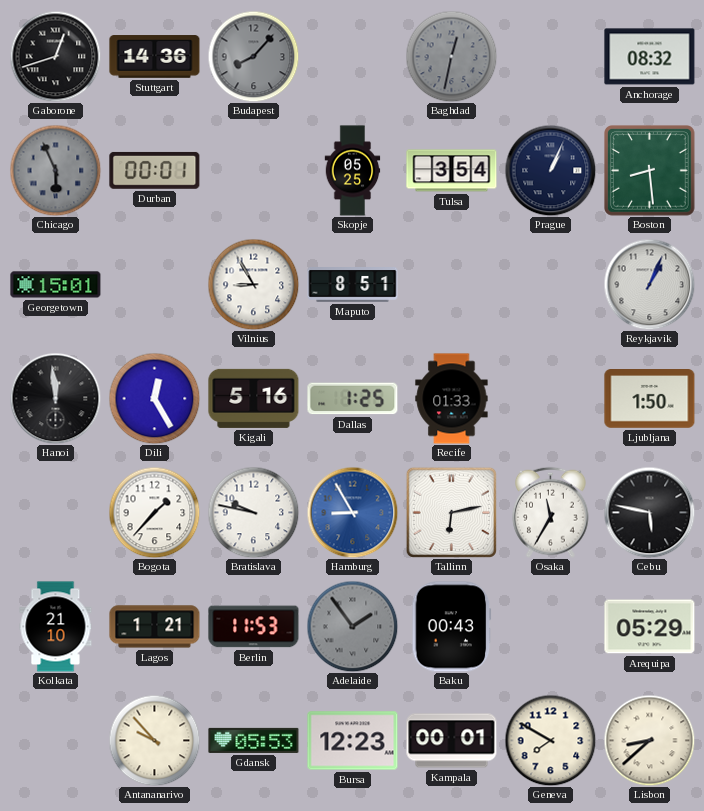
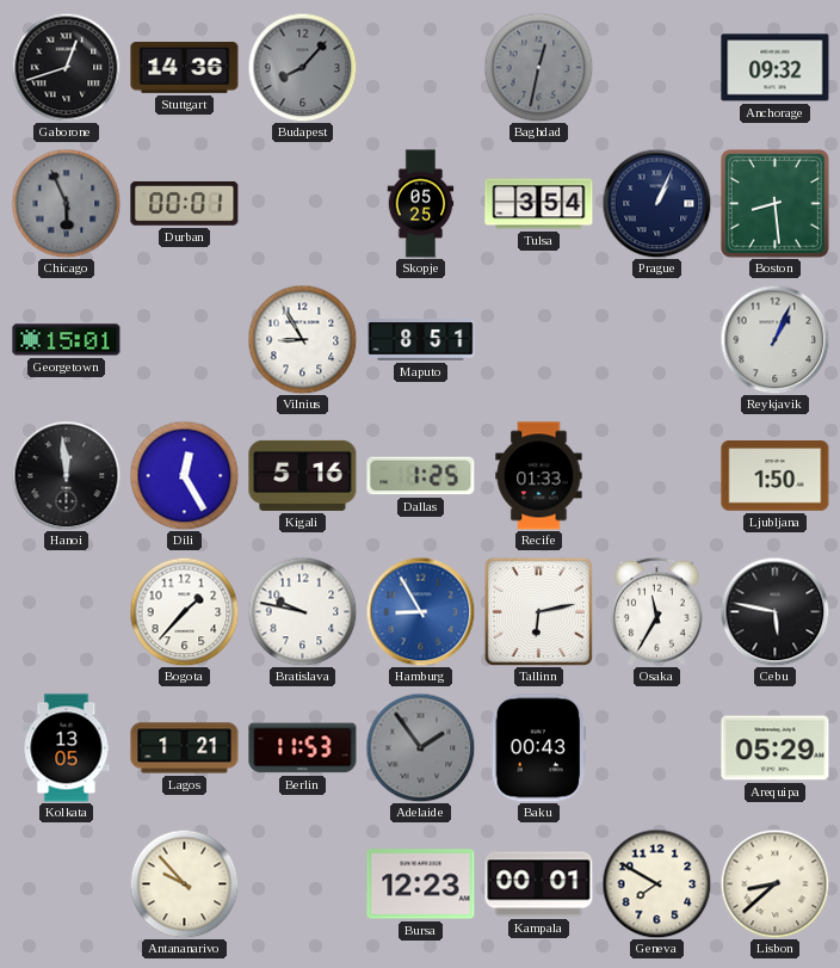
Anchorage: 08:32 -> 09:32 (776, 68)
Kolkata: 21:10 -> 13:05 (67, 748)
Gdansk: 05:53 -> none (254, 740)
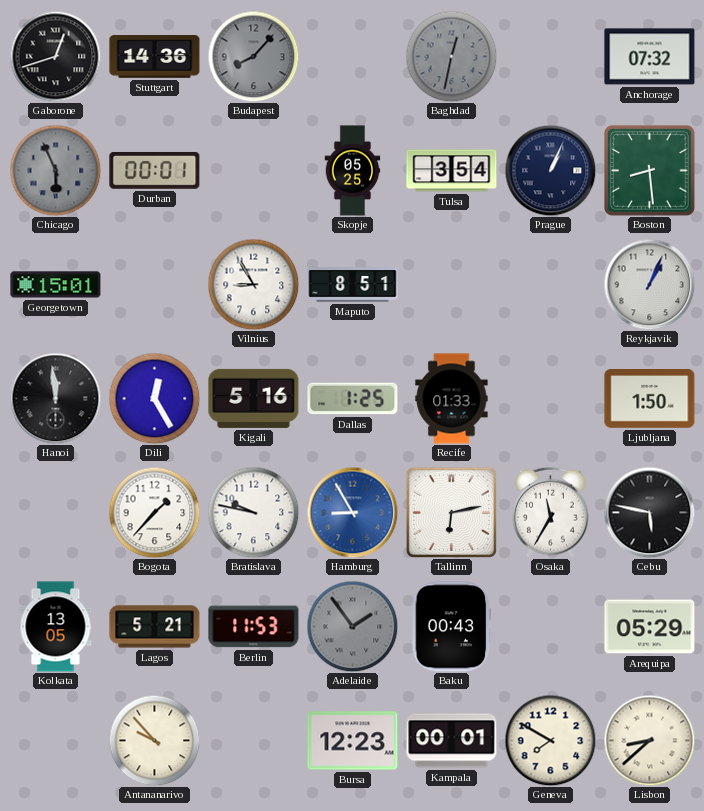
Anchorage: 09:32 -> 07:32 (650, 57)
Lagos: 1:21 -> 5:21 (155, 627)
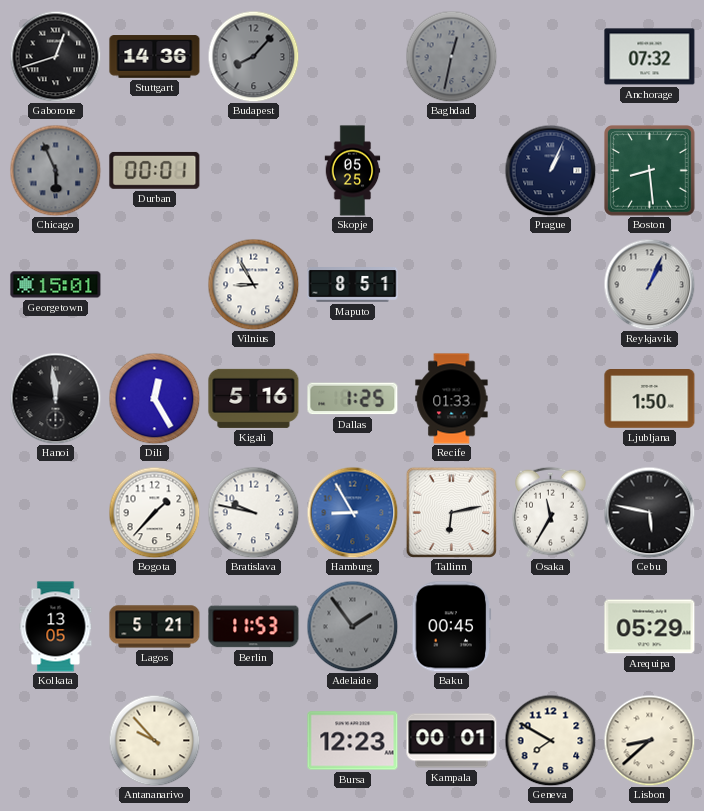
Tulsa: 3:54 -> none (452, 171)
Baku: 00:43 -> 00:45 (452, 627)
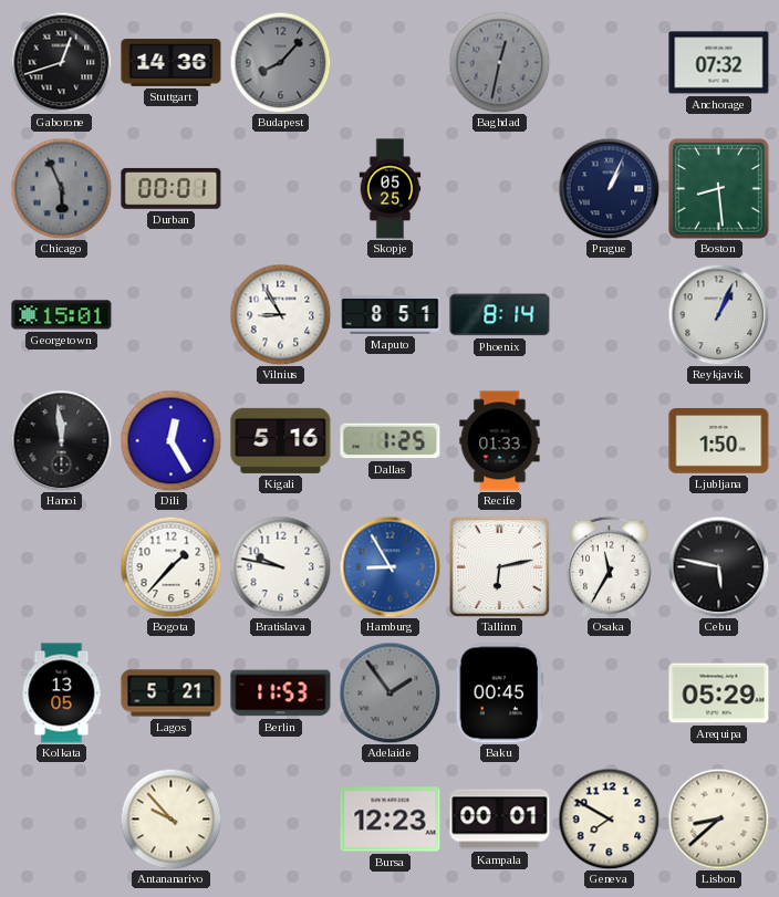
Phoenix: none -> 8:14 (500, 315)
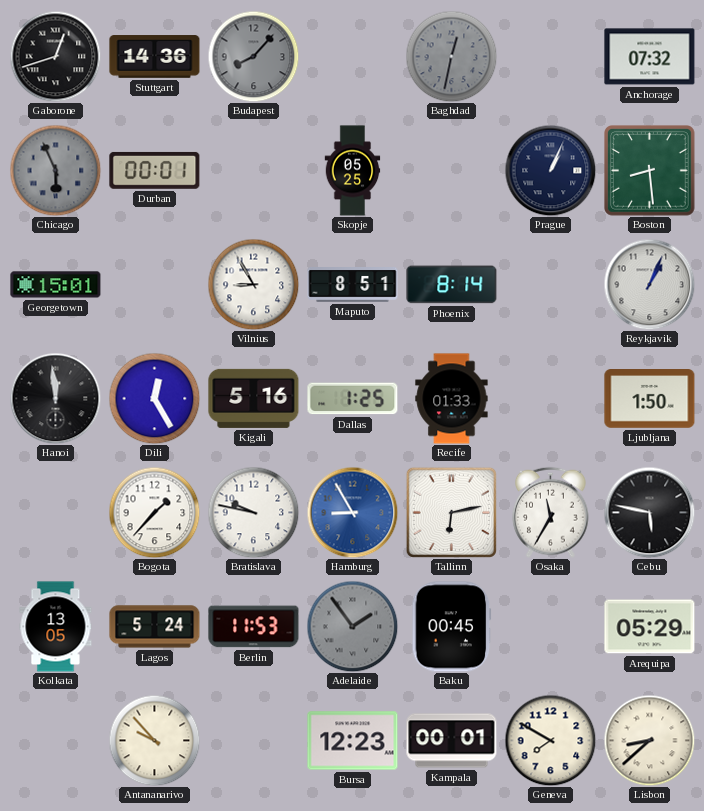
Lagos: 5:21 -> 5:24 (155, 627)
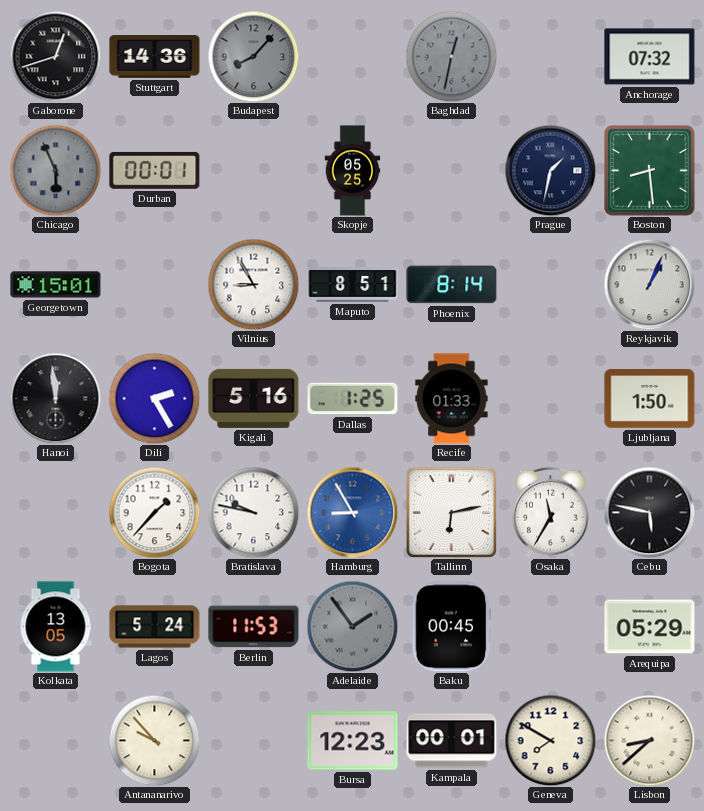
Prague: 1:04 -> 1:32 (550, 170)
Dili: 12:25 -> 2:25 (154, 398)
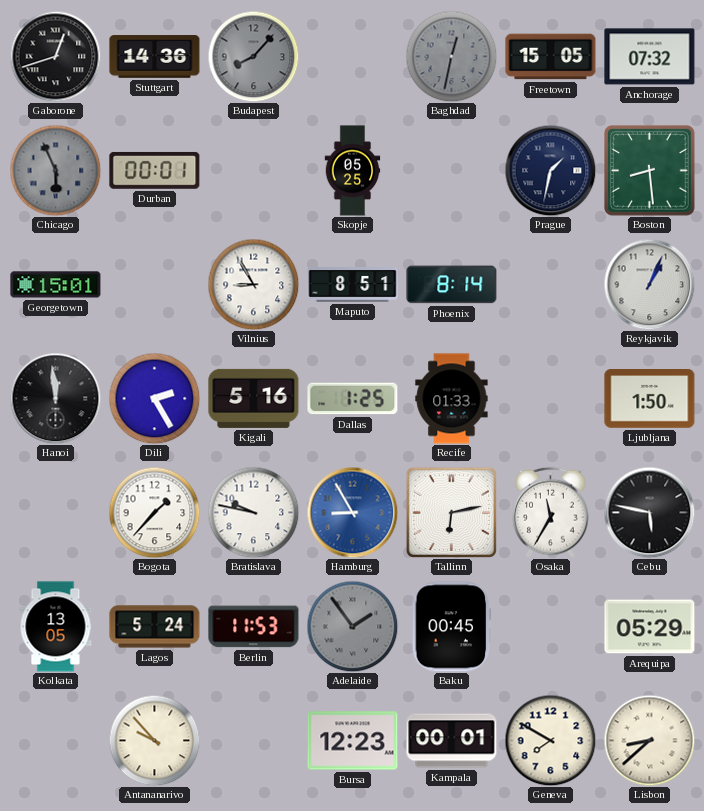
Freetown: none -> 15:05 (551, 57)
